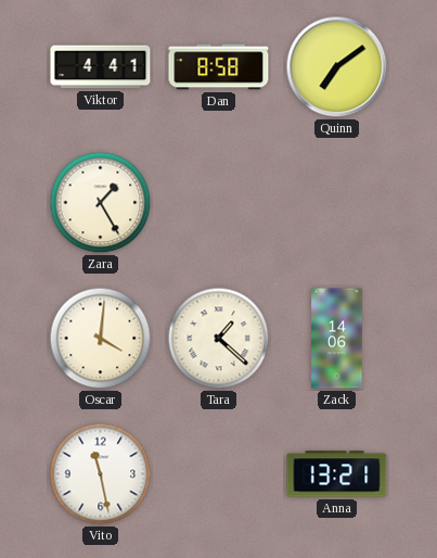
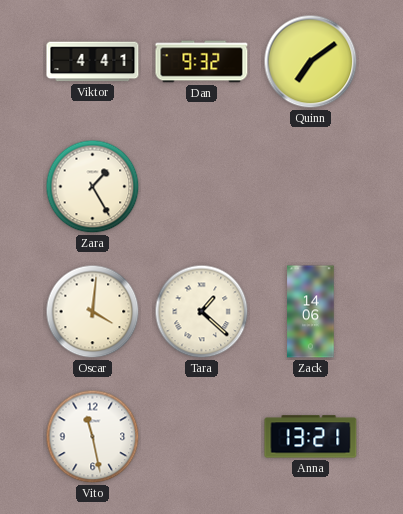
Dan: 8:58 -> 9:32 (202, 62)
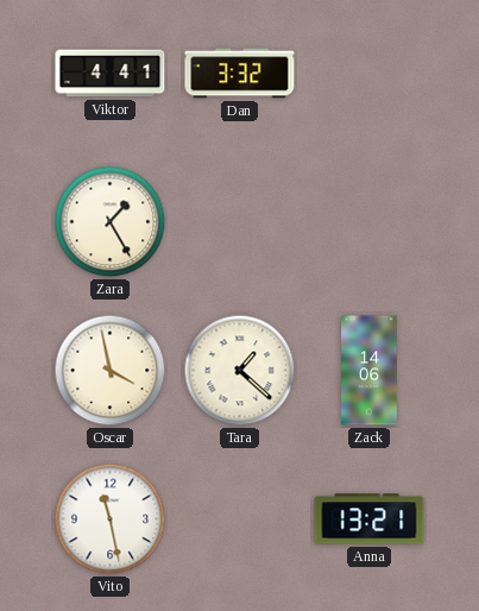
Dan: 9:32 -> 3:32 (240, 74)
Quinn: 7:09 -> none (311, 62)
Oscar: 4:01 -> 3:58 (111, 371)
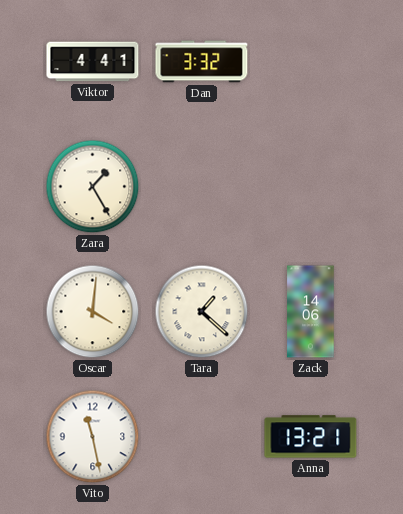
Oscar: 3:58 -> 4:01 (93, 312)
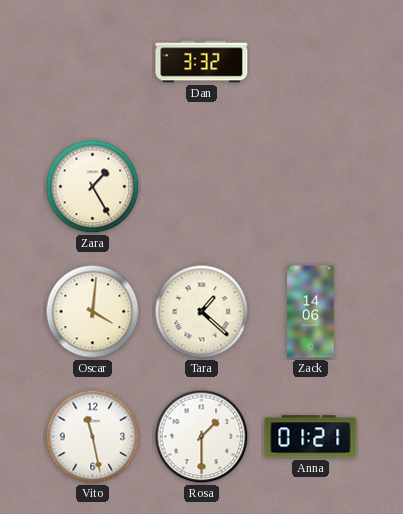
Viktor: 4:41 -> none (93, 62)
Rosa: none -> 1:30 (202, 437)
Anna: 13:21 -> 01:21 (311, 437)
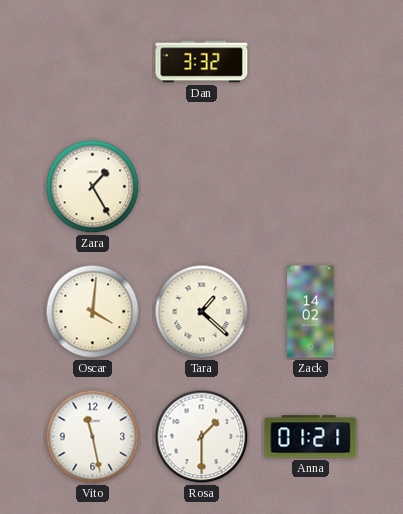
Zack: 14:06 -> 14:02 (311, 312)
